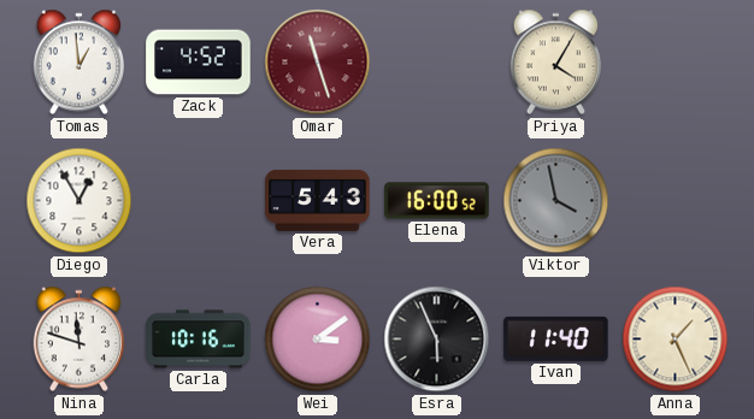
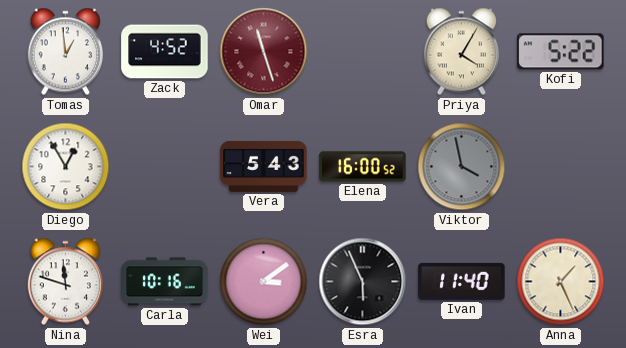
Kofi: none -> 5:22 (561, 52)
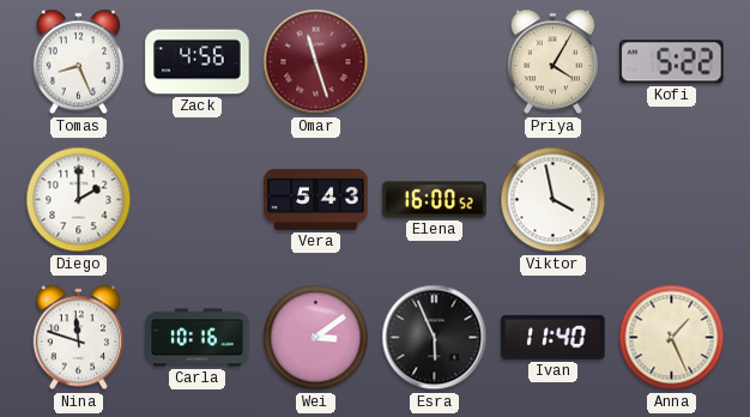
Tomas: 12:59 -> 8:26 (78, 62)
Zack: 4:52 -> 4:56 (198, 62)
Diego: 12:55 -> 2:00 (79, 200)
Viktor dial: grey -> white (554, 200)
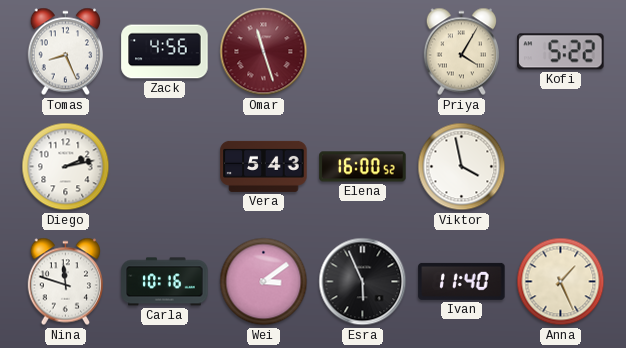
Diego: 2:00 -> 2:13 (66, 167)
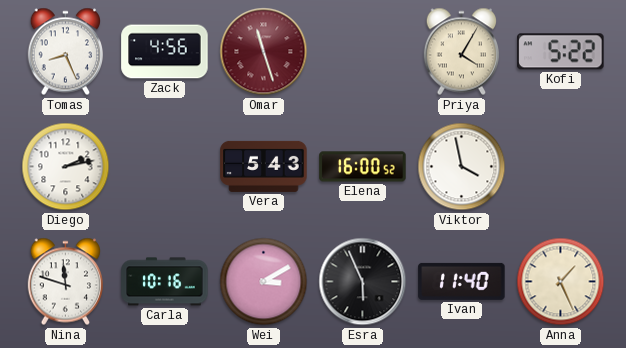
Wei: 3:09 -> 3:10 (264, 282)
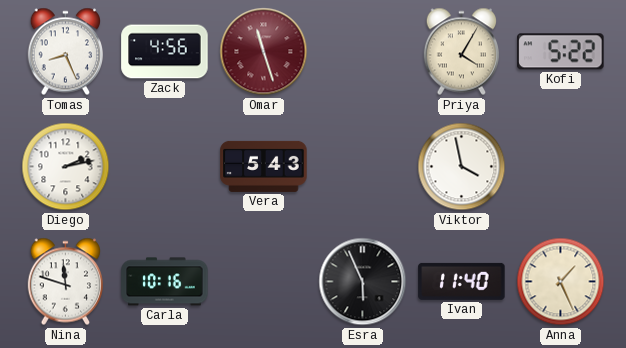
Elena: 16:00 -> none (363, 167)
Wei: 3:10 -> none (264, 282)
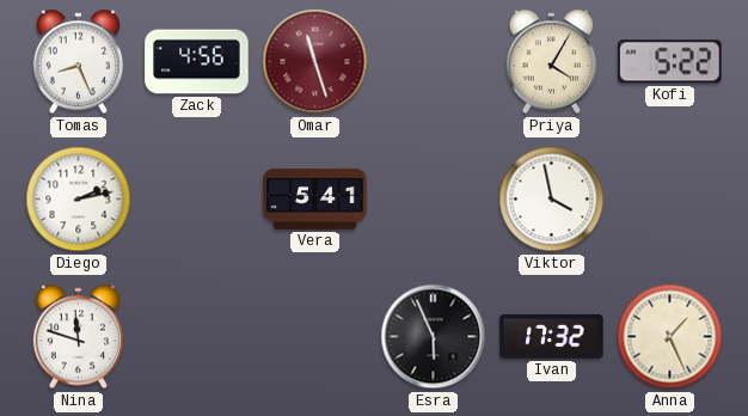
Vera: 5:43 -> 5:41 (315, 198)
Carla: 10:16 -> none (165, 282)
Ivan: 11:40 -> 17:32 (552, 336)
